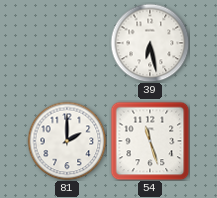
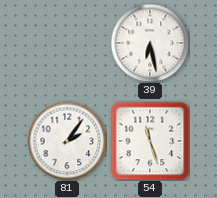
81: 2:00 -> 2:06 (67, 141)
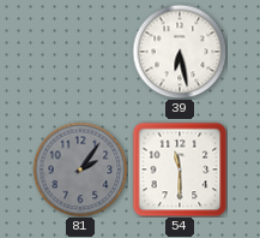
81 dial: white -> grey (80, 169)
54: 11:27 -> 11:30 (180, 169)
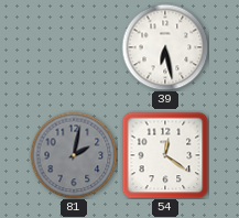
81: 2:06 -> 2:02 (74, 155)
54: 11:30 -> 12:21 (165, 155)
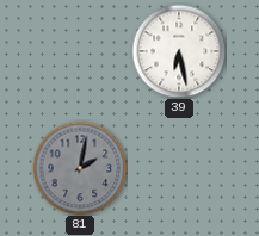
54: 12:21 -> none (165, 155)
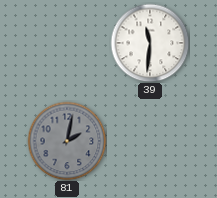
39: 6:28 -> 11:31 (150, 43)
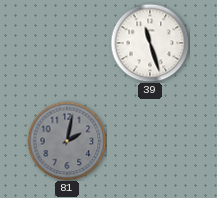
39: 11:31 -> 11:27 (150, 43)
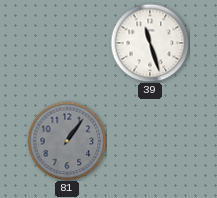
81: 2:02 -> 1:06 (67, 141)
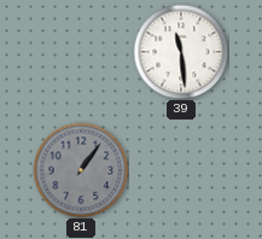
39: 11:27 -> 11:29 (181, 52)
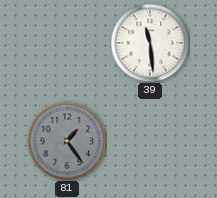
81: 1:06 -> 1:24 (67, 141)
